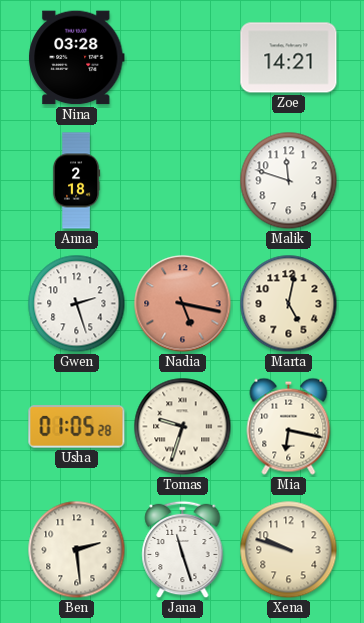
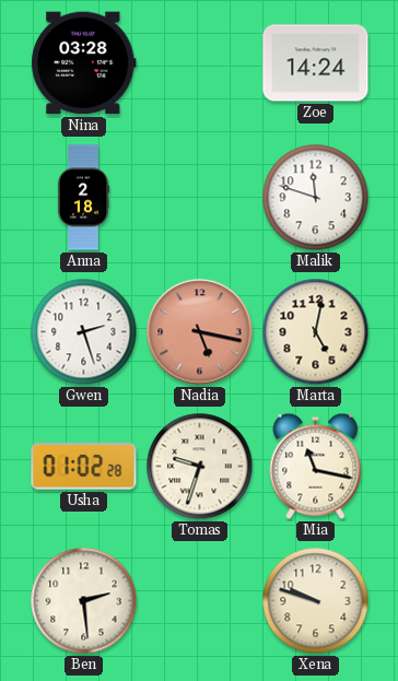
Zoe: 14:21 -> 14:24 (316, 63)
Usha: 01:05 -> 01:02 (84, 467)
Mia: 6:17 -> 11:17 (316, 466)
Jana: 11:27 -> none (183, 550)
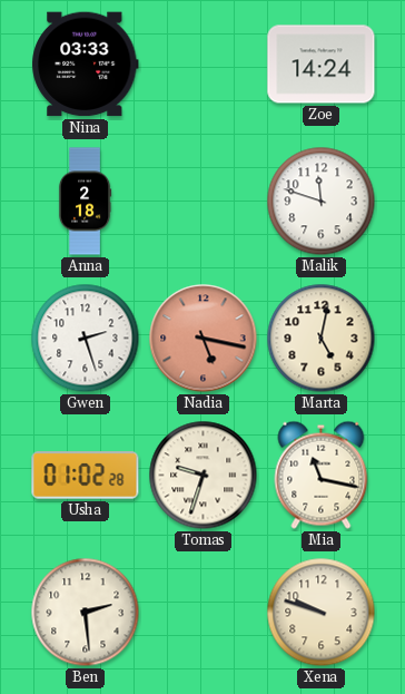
Nina: 03:28 -> 03:33 (86, 65)
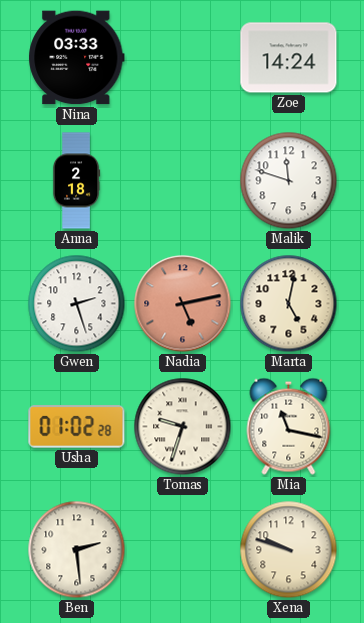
Nadia: 5:17 -> 5:13 (183, 304)
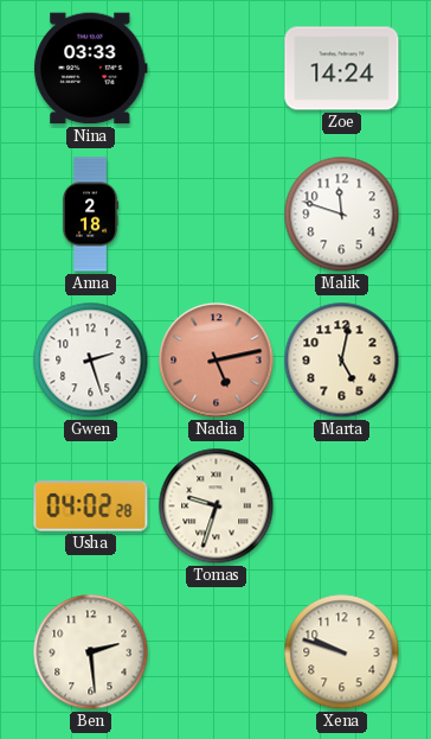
Usha: 01:02 -> 04:02 (91, 507)
Mia: 11:17 -> none (289, 426)
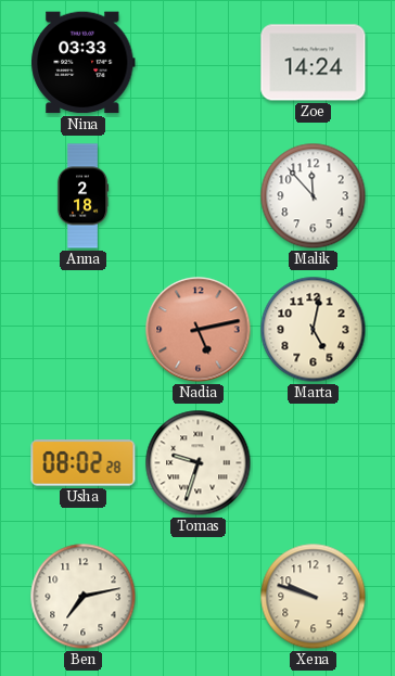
Malik: 11:48 -> 11:53 (314, 196)
Gwen: 2:27 -> none (91, 361)
Usha: 04:02 -> 08:02 (84, 463)
Ben: 2:29 -> 7:13 (84, 597)
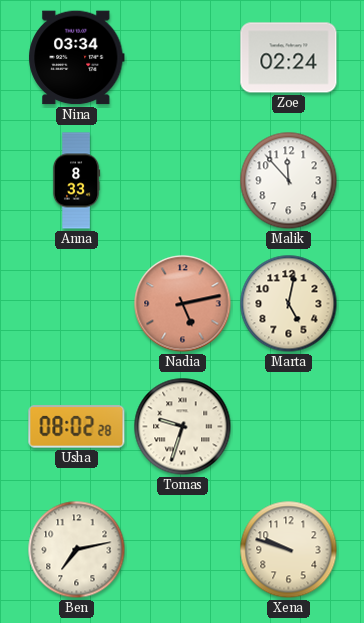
Nina: 03:33 -> 03:34 (77, 58)
Zoe: 14:24 -> 02:24 (289, 58)
Anna: 2:18 -> 8:33 (76, 181)
